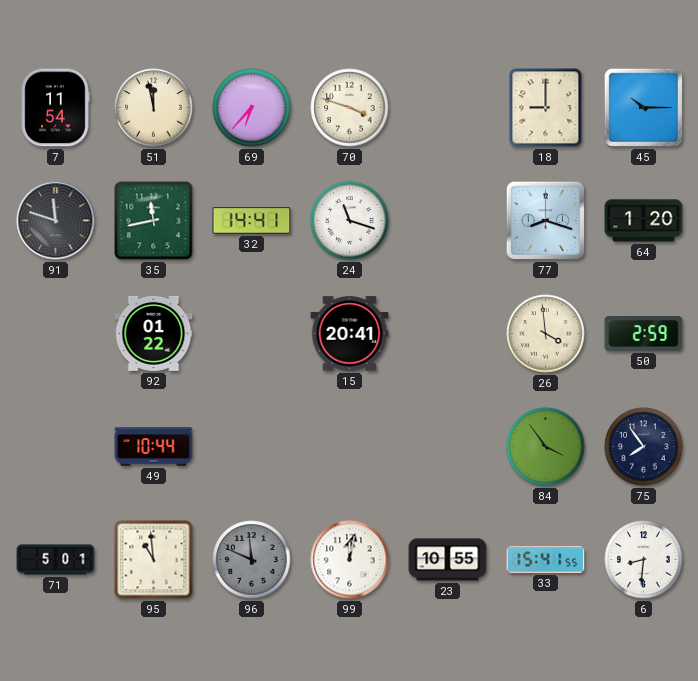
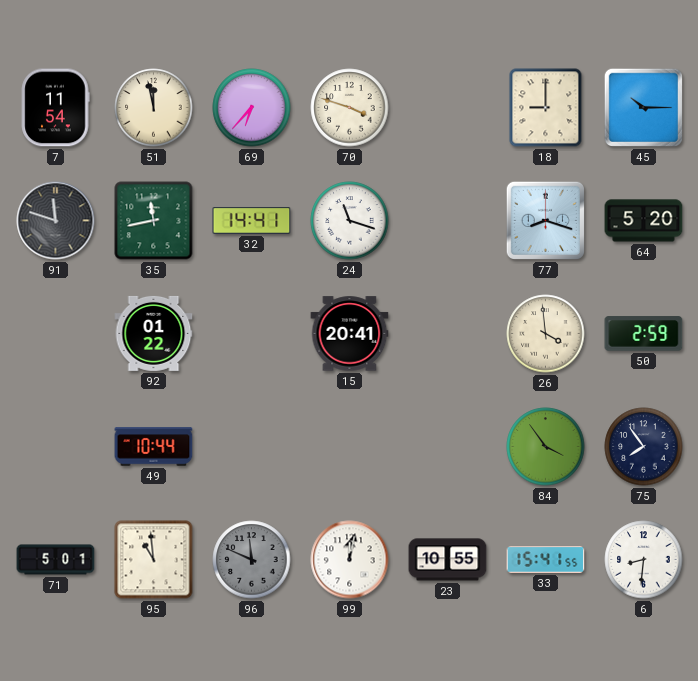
64: 1:20 -> 5:20 (644, 221)
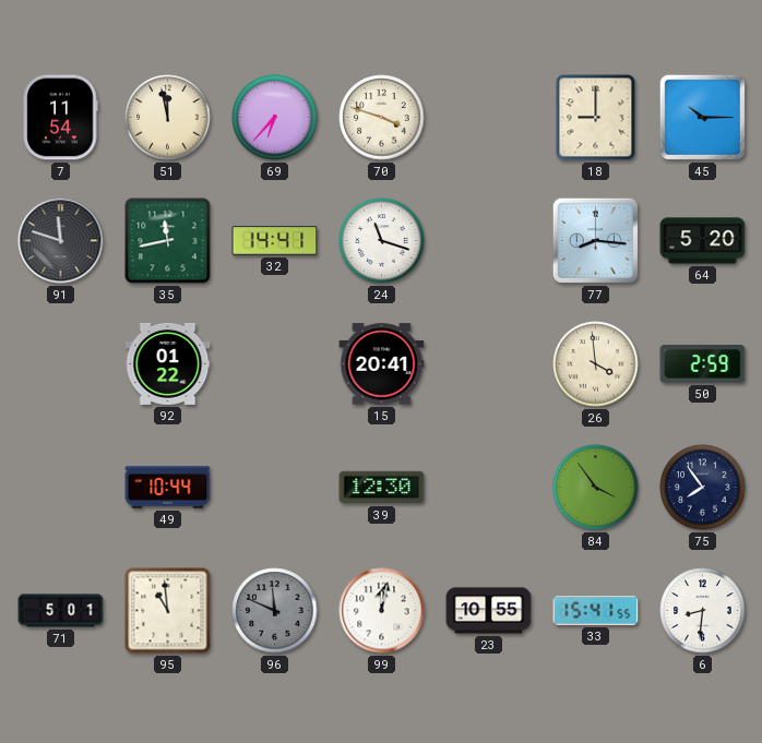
77: 8:18 -> 8:16 (595, 240)
39: none -> 12:30 (382, 488)
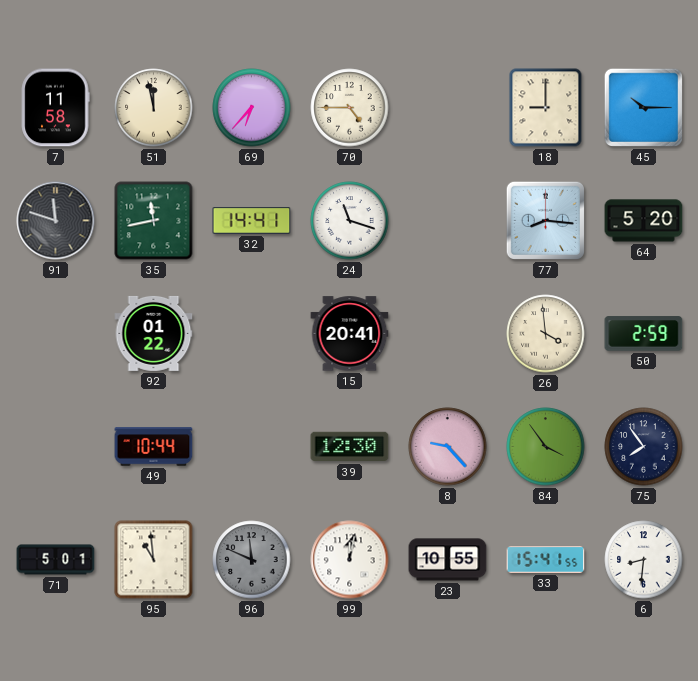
7: 11:54 -> 11:58 (55, 108)
70: 3:48 -> 4:45 (350, 108)
8: none -> 9:23 (448, 447)
